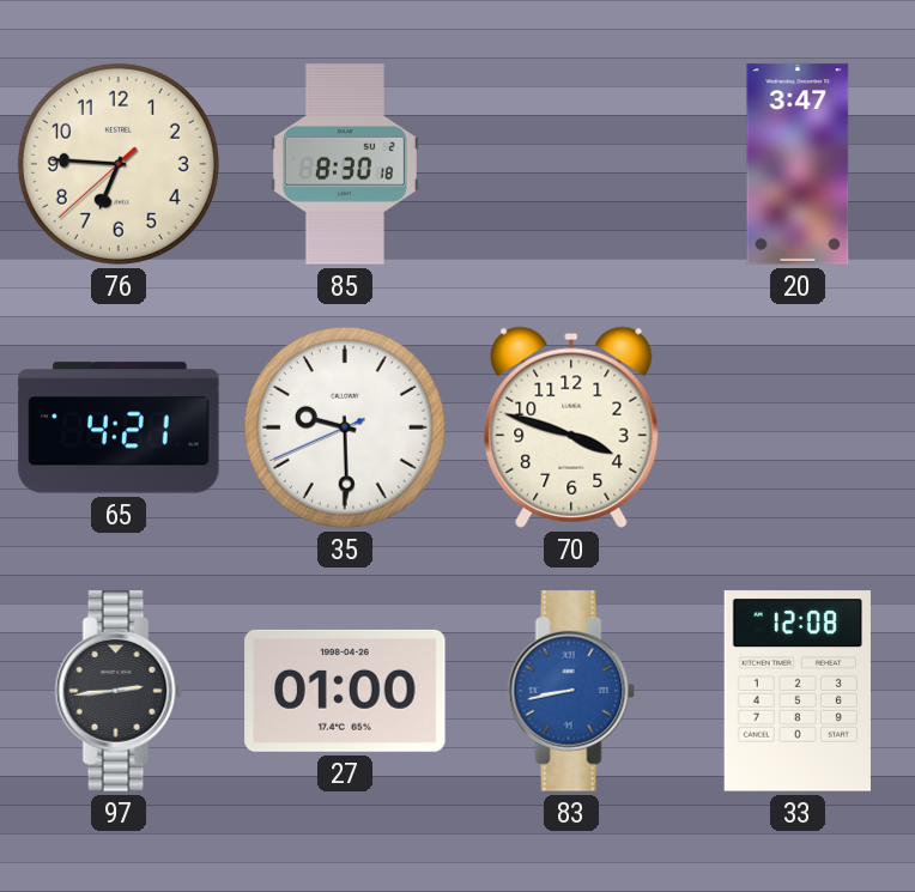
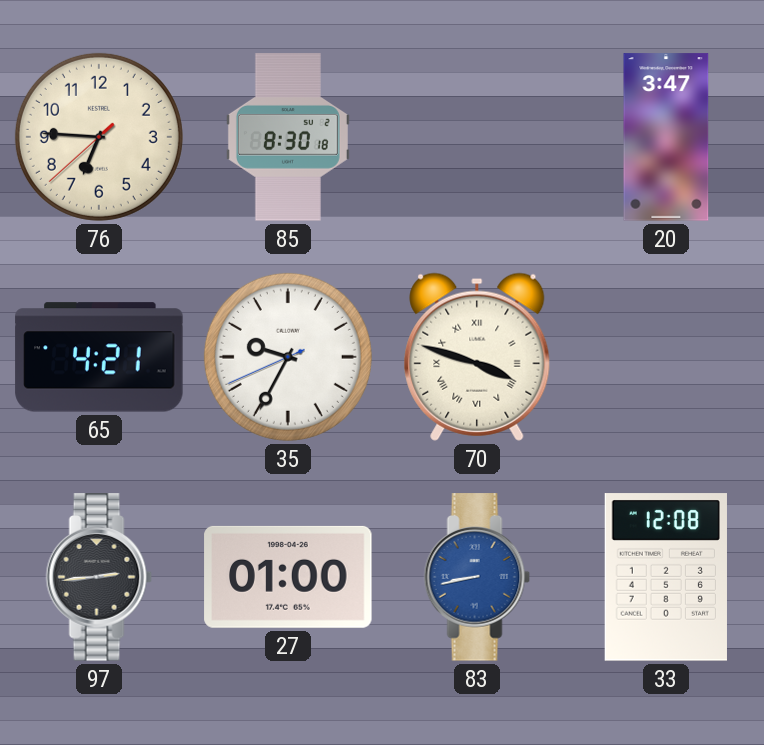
35: 9:29 -> 9:34 (288, 357)
70 numerals: Arabic -> Roman (477, 357)
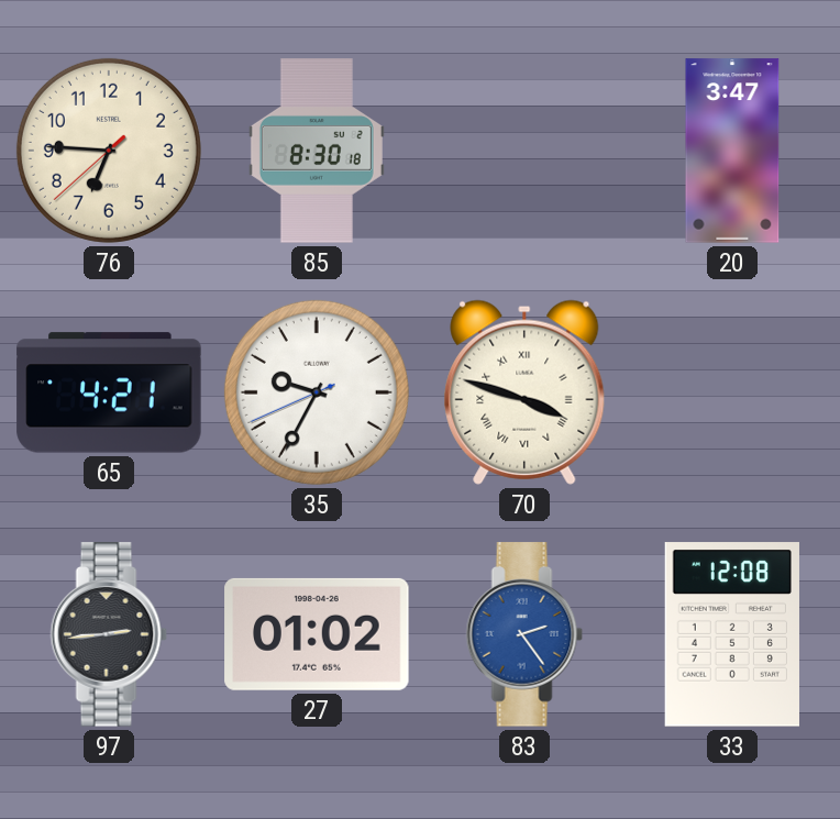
27: 01:00 -> 01:02 (317, 634)
83: 8:43 -> 2:24 (524, 634)
